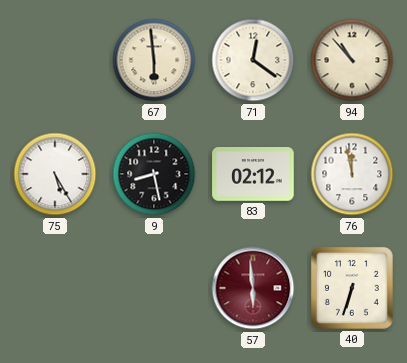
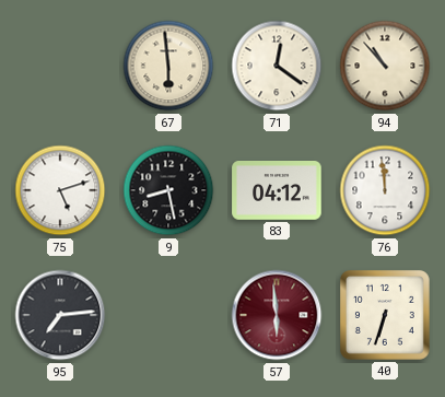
75: 5:25 -> 5:12 (60, 190)
83: 02:12 -> 04:12 (277, 191)
76: 11:58 -> 11:59 (385, 190)
95: none -> 7:14 (60, 315)
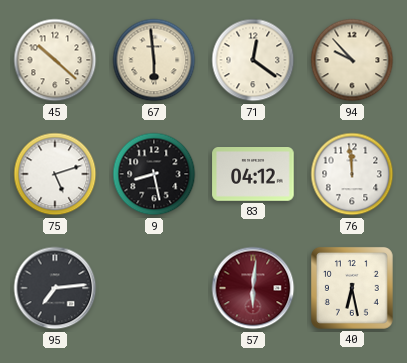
45: none -> 10:22 (55, 60)
94: 10:53 -> 9:53 (352, 60)
57: 5:59 -> 6:01 (253, 288)
40: 6:33 -> 6:28 (352, 288)
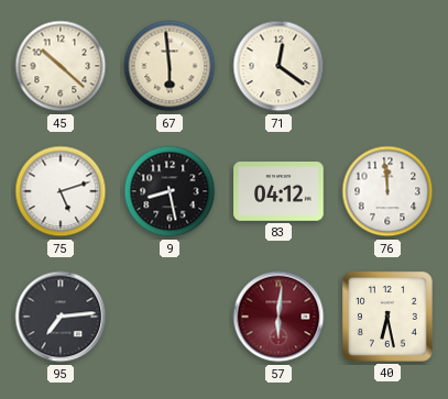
94: 9:53 -> none (352, 60)
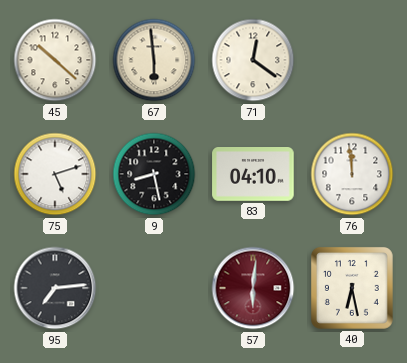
83: 04:12 -> 04:10 (253, 175)
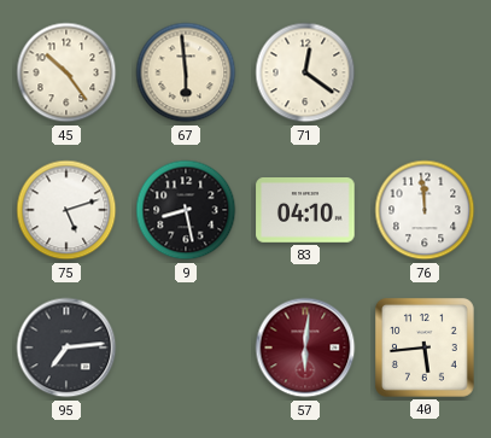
45: 10:22 -> 10:24 (66, 72)
40: 6:28 -> 5:44 (425, 348)
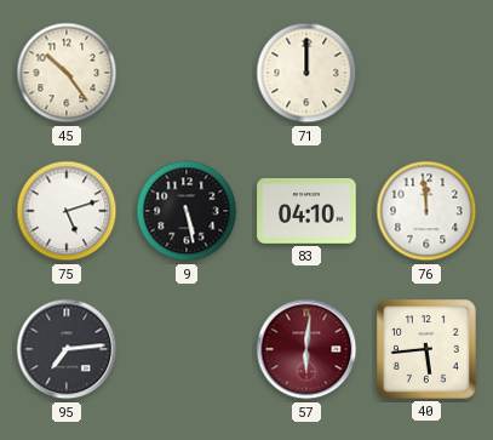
67: 5:59 -> none (186, 72)
71: 12:21 -> 12:00 (306, 73)
9: 8:28 -> 5:28 (187, 211)
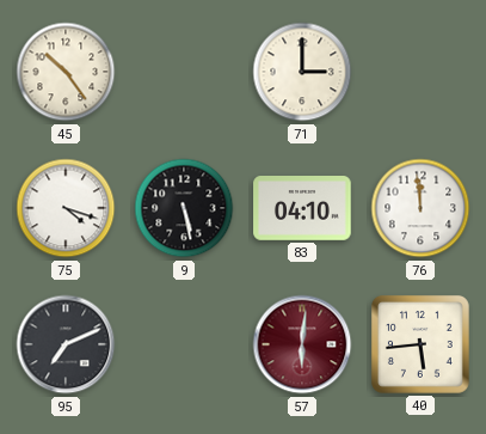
71: 12:00 -> 3:00 (302, 72)
75: 5:12 -> 4:18 (66, 208)
95: 7:14 -> 7:11 (66, 344)
